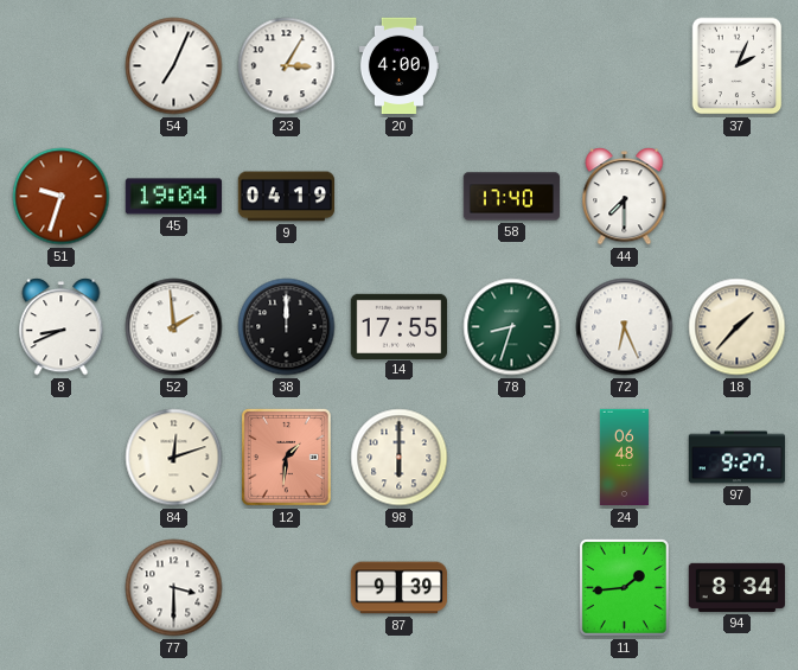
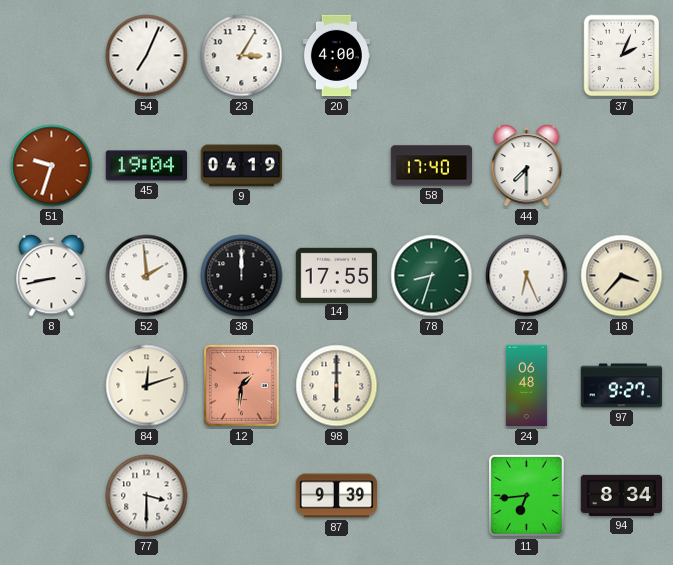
8: 8:41 -> 8:43 (52, 276)
18: 1:37 -> 3:37 (622, 276)
11: 1:44 -> 6:44 (526, 495)
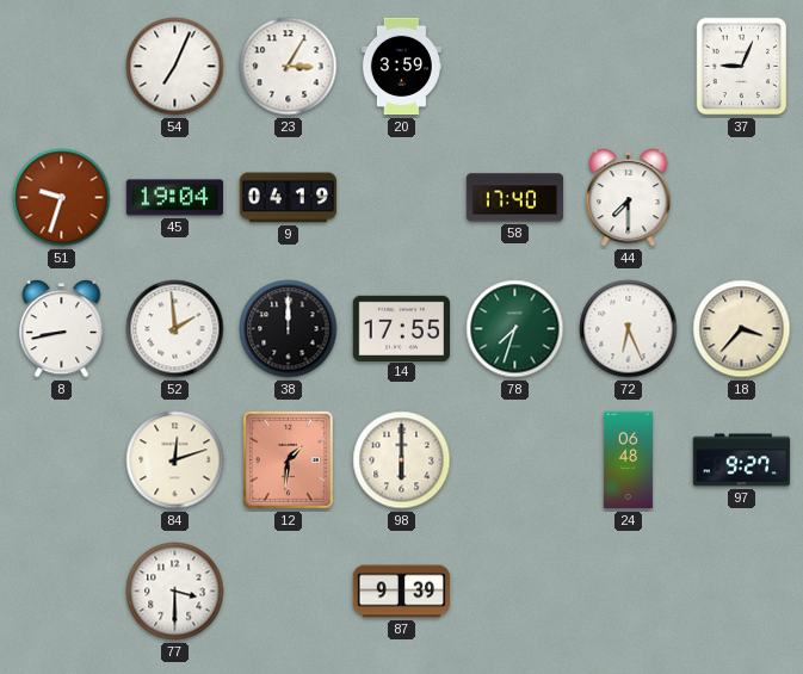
20: 4:00 -> 3:59 (401, 67)
37: 2:04 -> 9:04 (742, 67)
78: 8:33 -> 7:33 (515, 329)
11: 6:44 -> none (526, 495)
94: 8:34 -> none (621, 495)
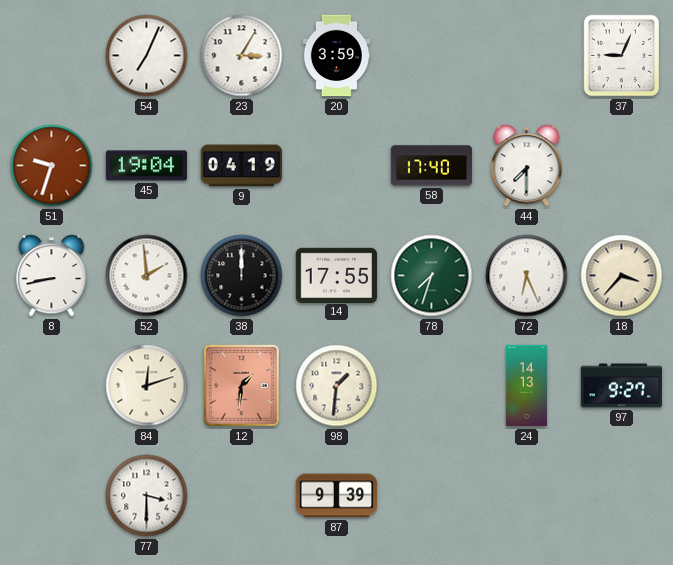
98: 6:00 -> 1:31 (337, 386)
24: 06:48 -> 14:13 (526, 386)
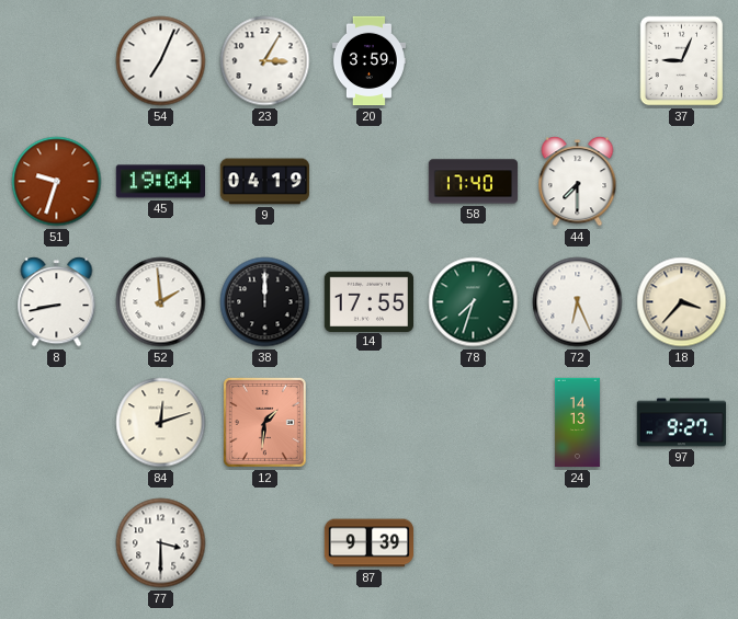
98: 1:31 -> none (337, 386)
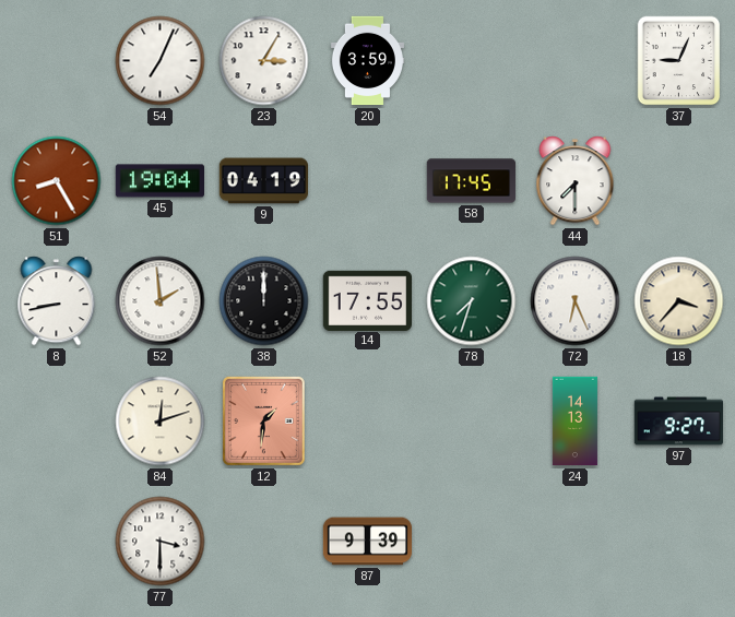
51: 9:33 -> 8:25 (57, 181)
58: 17:40 -> 17:45 (472, 181)
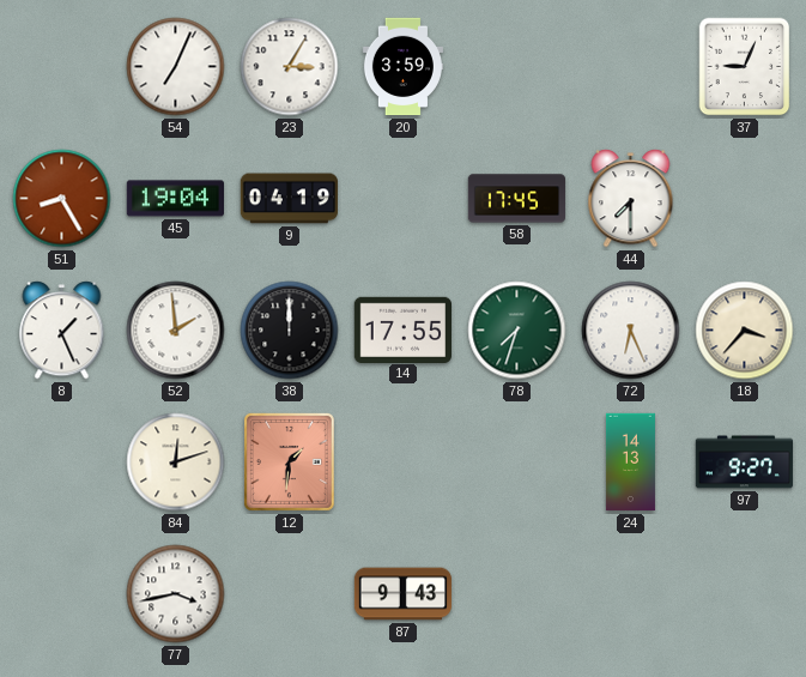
8: 8:43 -> 1:26 (62, 331)
77: 3:30 -> 3:43 (176, 594)
87: 9:39 -> 9:43 (404, 594)
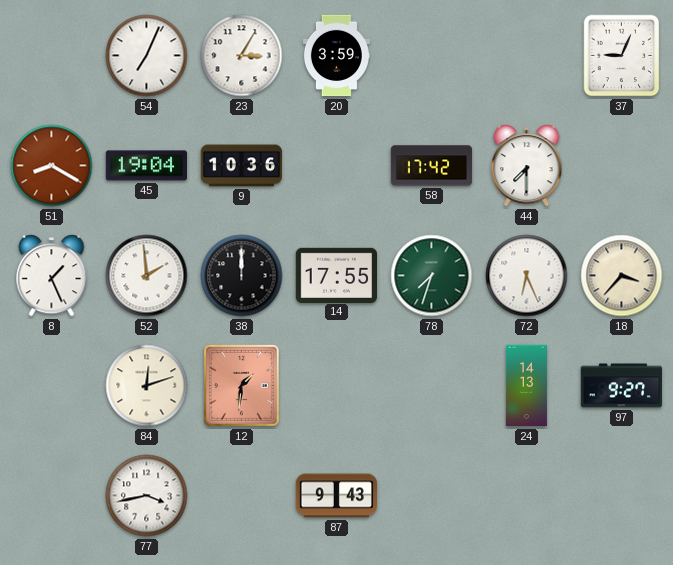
51: 8:25 -> 8:20 (52, 166)
9: 04:19 -> 10:36 (241, 166)
58: 17:45 -> 17:42 (432, 166)
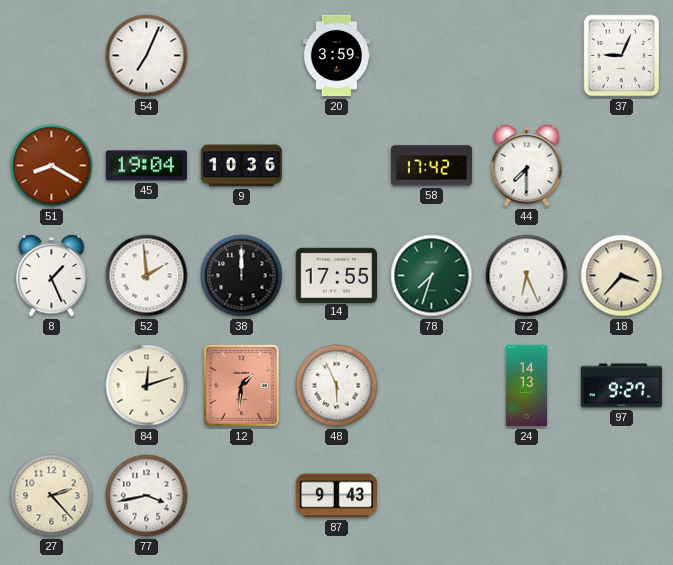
23: 3:05 -> none (242, 56)
48: none -> 5:56 (337, 386)
27: none -> 2:23 (52, 496)
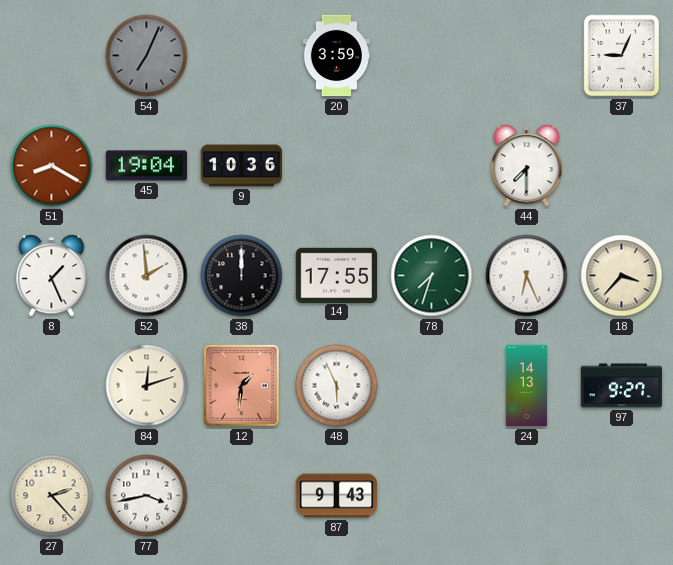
54 dial: white -> grey (147, 56)
58: 17:42 -> none (432, 166)
